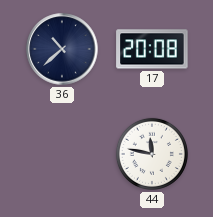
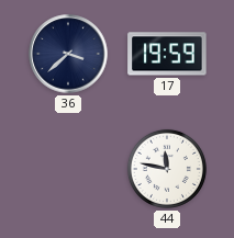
36: 10:38 -> 3:38 (68, 54)
17: 20:08 -> 19:59 (167, 54)
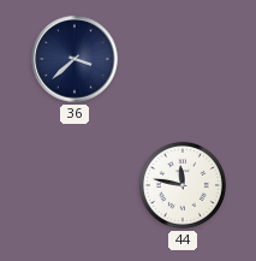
17: 19:59 -> none (167, 54)
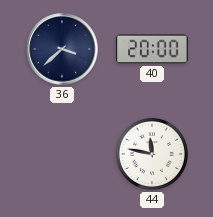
40: none -> 20:00 (152, 49)
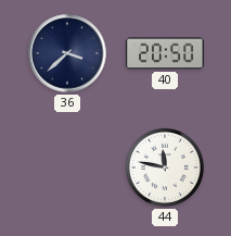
40: 20:00 -> 20:50 (165, 53)
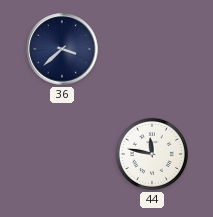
40: 20:50 -> none (165, 53)
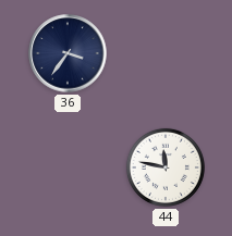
36: 3:38 -> 3:36 (68, 53)
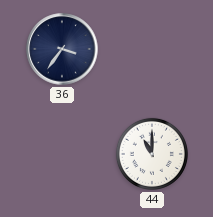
44: 11:47 -> 11:00 (152, 154)
